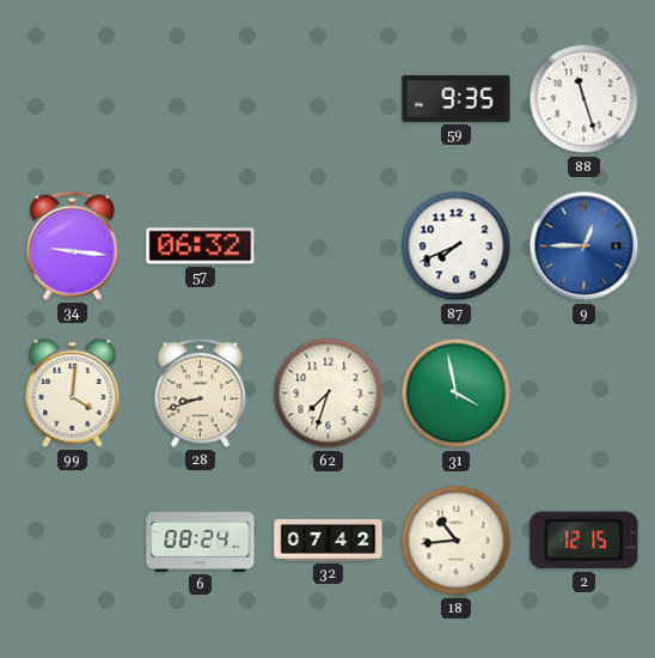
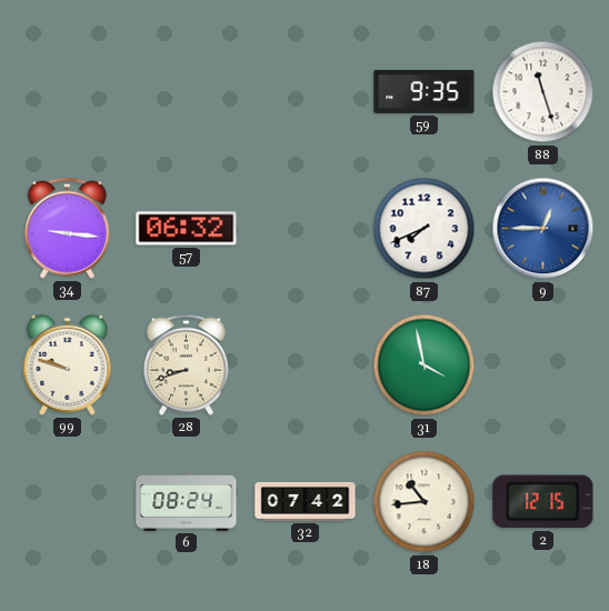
99: 4:01 -> 9:48 (68, 364)
62: 7:33 -> none (329, 394)
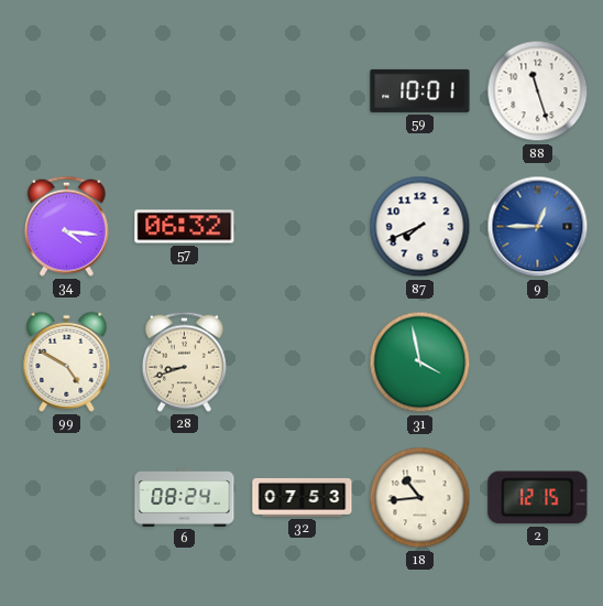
59: 9:35 -> 10:01 (420, 90)
34: 9:16 -> 4:16 (66, 226)
99: 9:48 -> 4:50 (67, 361)
32: 07:42 -> 07:53 (303, 498)
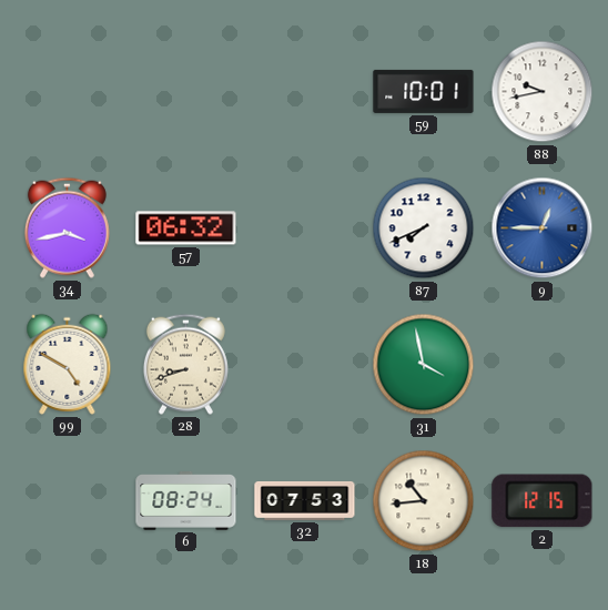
88: 11:27 -> 9:43 (543, 92)
34: 4:16 -> 3:43 (67, 227)
